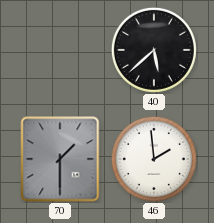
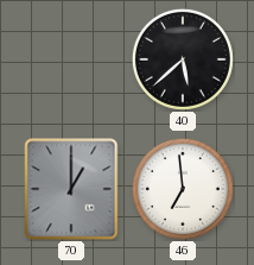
70: 1:30 -> 1:00 (71, 189)
46: 1:59 -> 6:59 (183, 189)
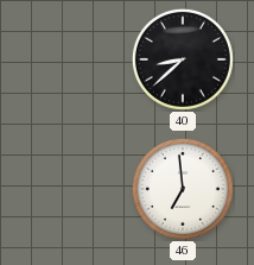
40: 5:38 -> 8:38 (183, 59)
70: 1:00 -> none (71, 189)
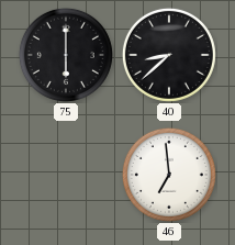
75: none -> 6:00 (66, 55)
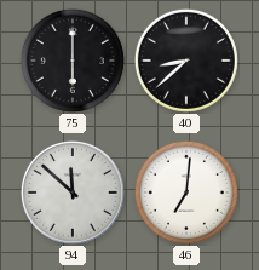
94: none -> 11:52 (73, 193)
46: 6:59 -> 7:01 (186, 193)
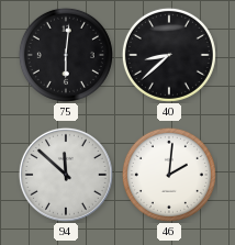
75: 6:00 -> 6:01 (66, 55)
46: 7:01 -> 2:01 (169, 175)
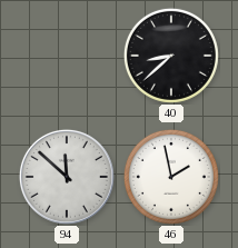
75: 6:01 -> none (66, 55)
46: 2:01 -> 1:58 (171, 177)
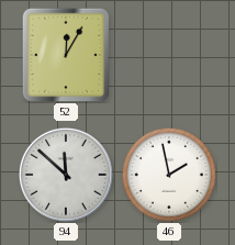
52: none -> 12:05 (66, 55)
40: 8:38 -> none (171, 56)
